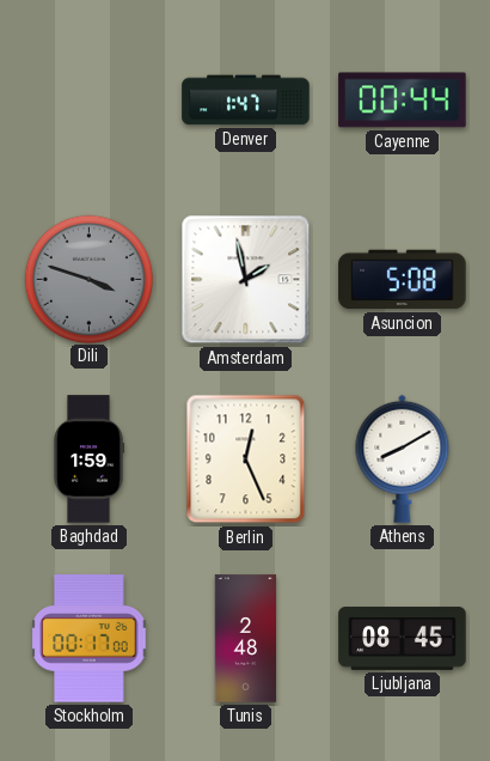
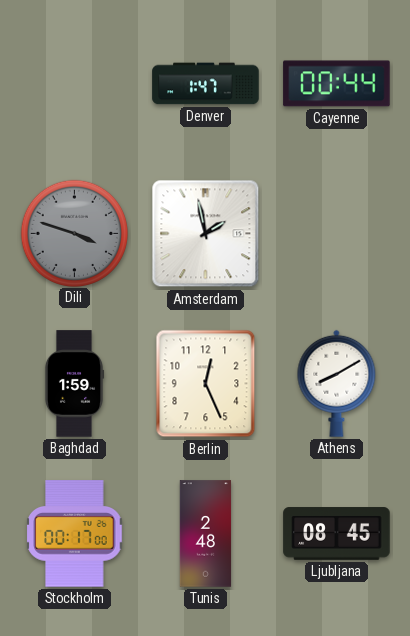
Asuncion: 5:08 -> none (403, 280)
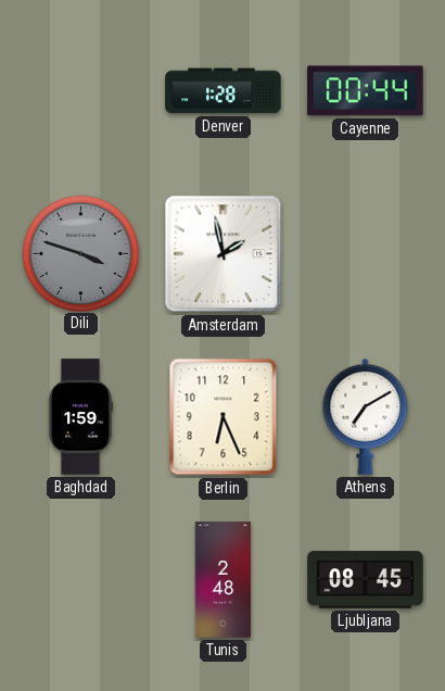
Denver: 1:47 -> 1:28 (224, 91)
Berlin: 12:26 -> 6:26 (224, 417)
Athens: 8:10 -> 7:10 (366, 416)
Stockholm: 00:17 -> none (75, 534)
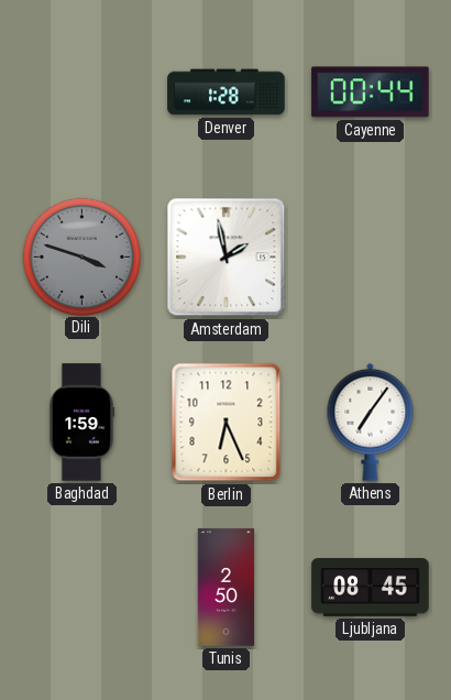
Athens: 7:10 -> 7:06 (371, 422)
Tunis: 2:48 -> 2:50 (227, 588)
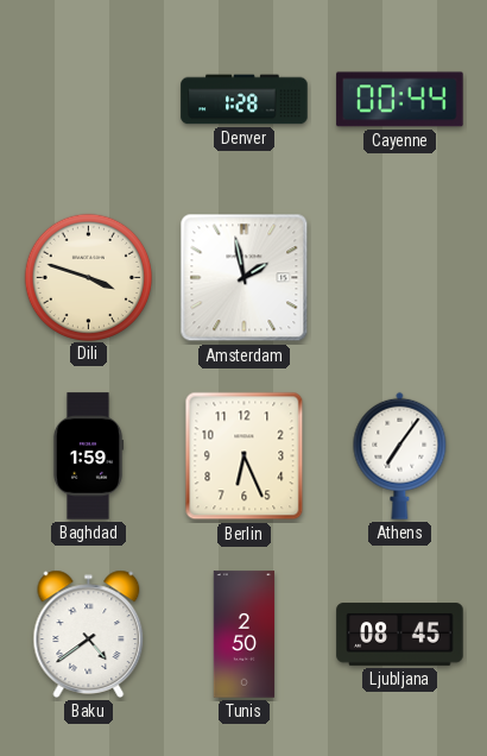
Dili dial: grey -> cream (88, 277)
Baku: none -> 4:39 (89, 634)
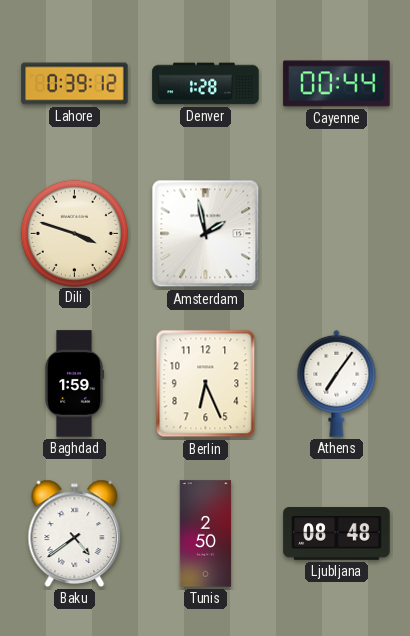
Lahore: none -> 0:39 (75, 84)
Ljubljana: 08:45 -> 08:48 (337, 534)
